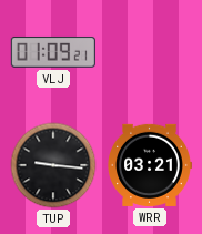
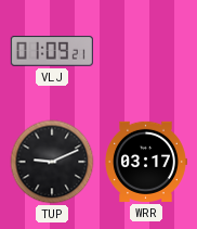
TUP: 9:16 -> 9:11 (52, 162)
WRR: 03:21 -> 03:17 (146, 162)
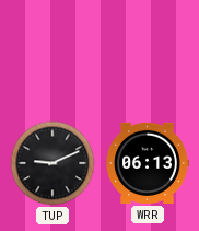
VLJ: 01:09 -> none (52, 51)
WRR: 03:17 -> 06:13 (148, 163)
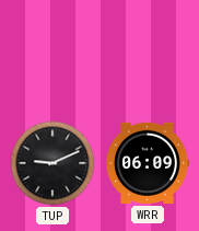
WRR: 06:13 -> 06:09 (148, 163)
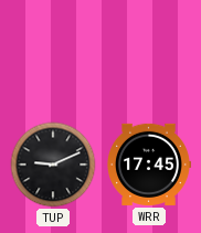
WRR: 06:09 -> 17:45 (149, 165)
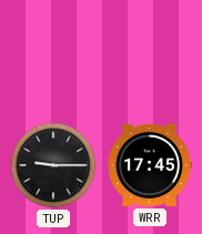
TUP: 9:11 -> 9:15 (53, 165)
